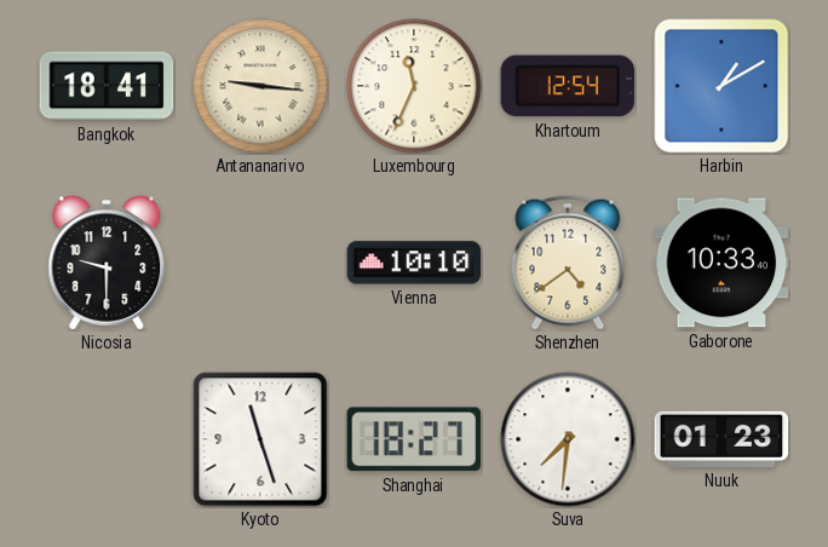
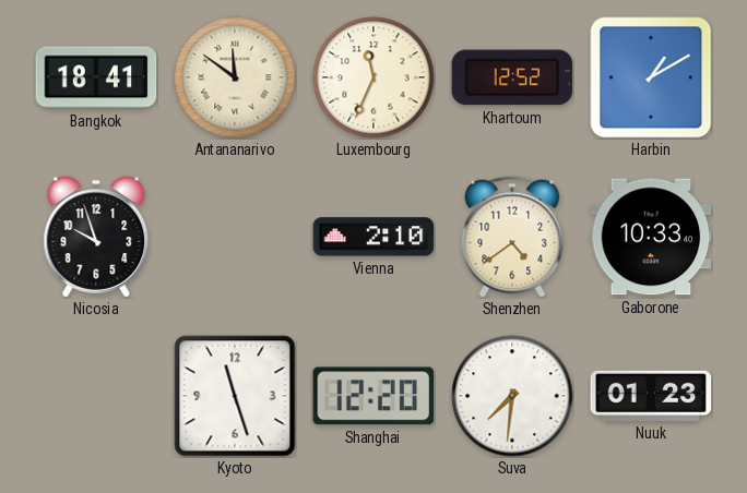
Antananarivo: 9:16 -> 11:51 (235, 77)
Khartoum: 12:54 -> 12:52 (512, 77)
Nicosia: 9:30 -> 9:57 (96, 237)
Vienna: 10:10 -> 2:10 (373, 237)
Shanghai: 18:27 -> 12:20 (373, 396)
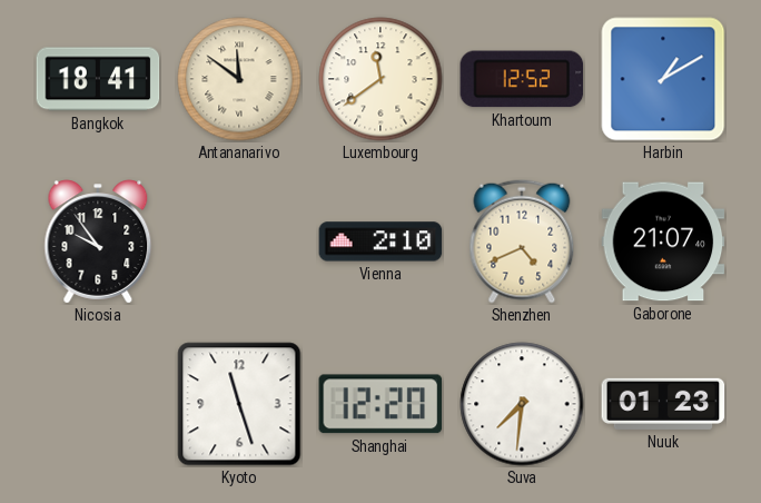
Luxembourg: 11:34 -> 11:39 (381, 79)
Nicosia: 9:57 -> 9:54 (98, 241)
Shenzhen: 4:39 -> 4:41 (522, 241)
Gaborone: 10:33 -> 21:07 (663, 241)
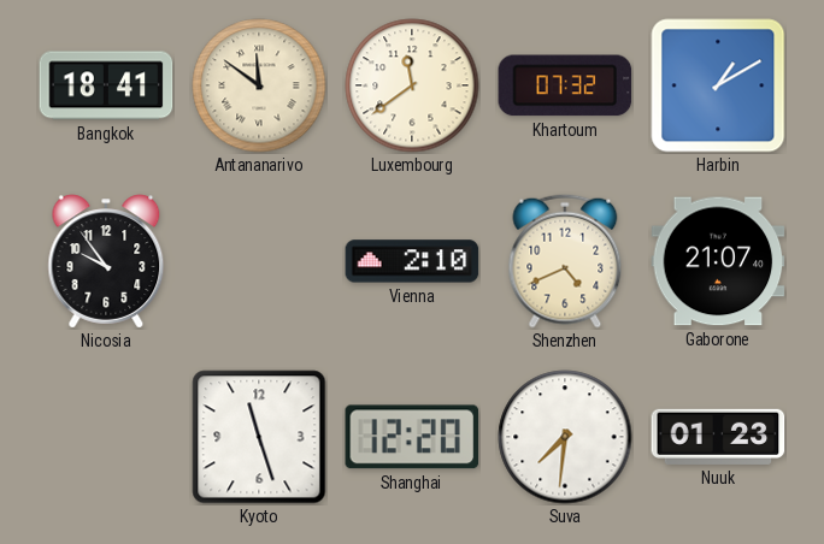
Khartoum: 12:52 -> 07:32 (565, 85)
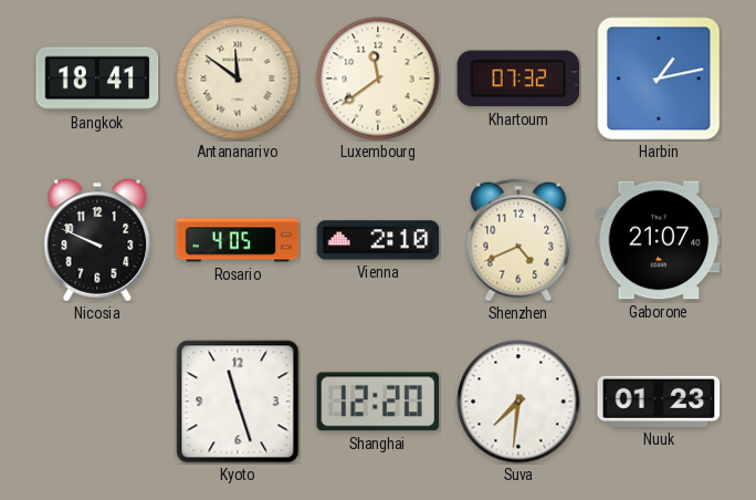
Harbin: 1:10 -> 1:13 (659, 79)
Nicosia: 9:54 -> 9:49 (97, 240)
Rosario: none -> 4:05 (238, 240)
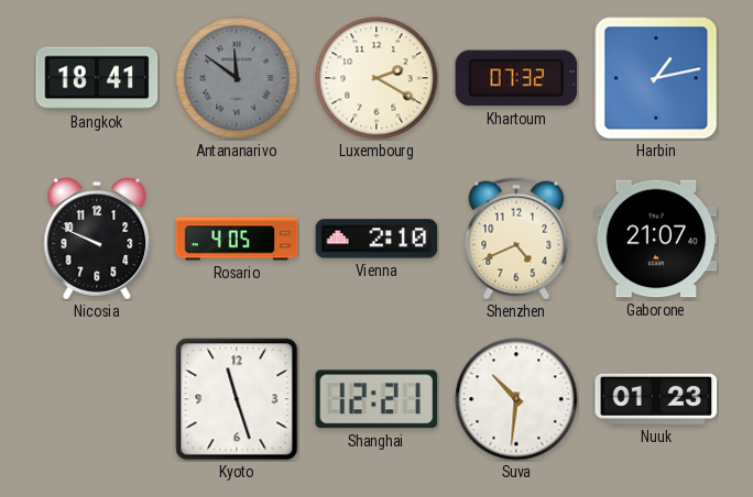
Antananarivo dial: cream -> grey (237, 78)
Luxembourg: 11:39 -> 2:20 (376, 78)
Shanghai: 12:20 -> 12:21 (376, 399)
Suva: 7:31 -> 10:31 (516, 399)
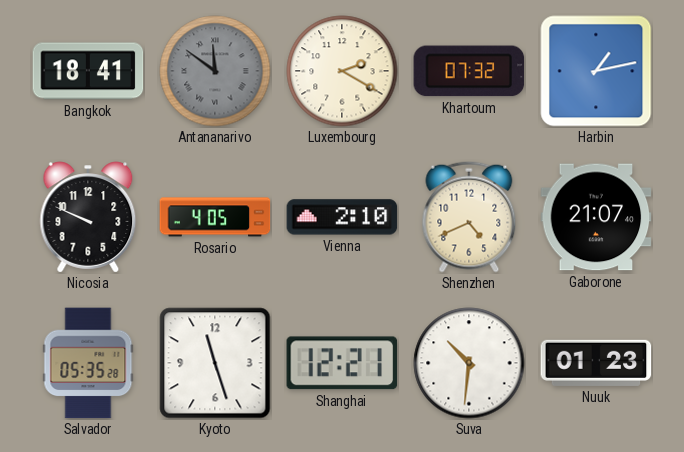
Salvador: none -> 05:35 (88, 363)
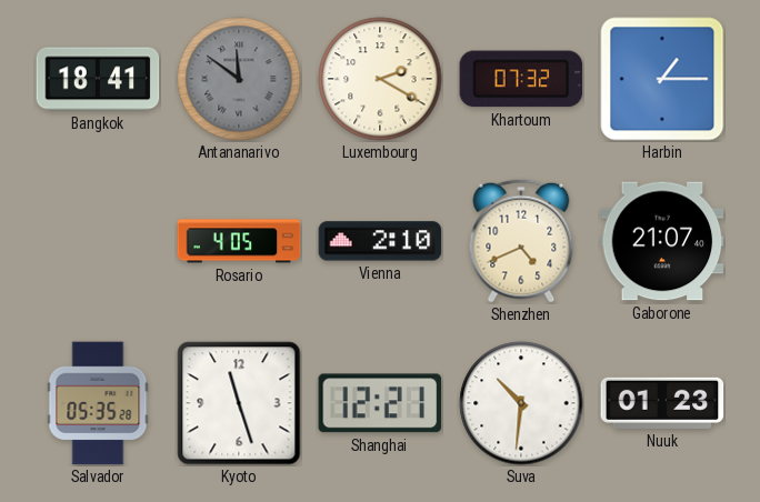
Harbin: 1:13 -> 1:15 (662, 79)
Nicosia: 9:49 -> none (88, 217)
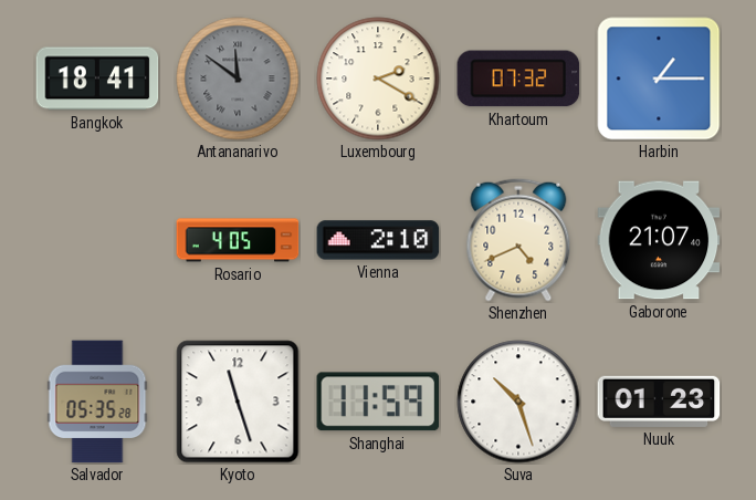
Shanghai: 12:21 -> 11:59 (378, 402)
Suva: 10:31 -> 10:27 (518, 402)
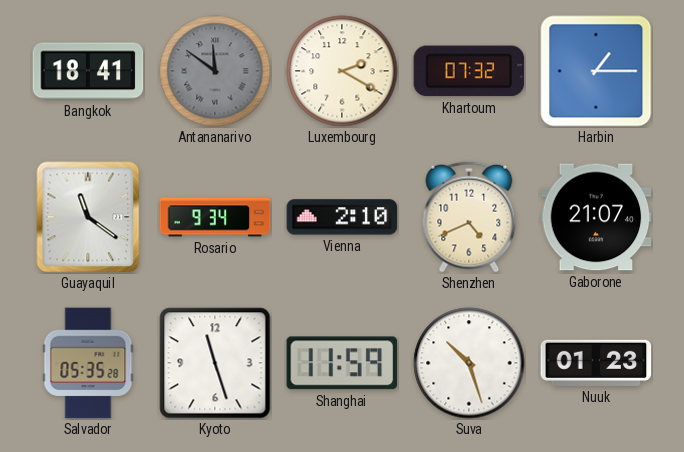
Guayaquil: none -> 11:21 (88, 217)
Rosario: 4:05 -> 9:34 (215, 217)
